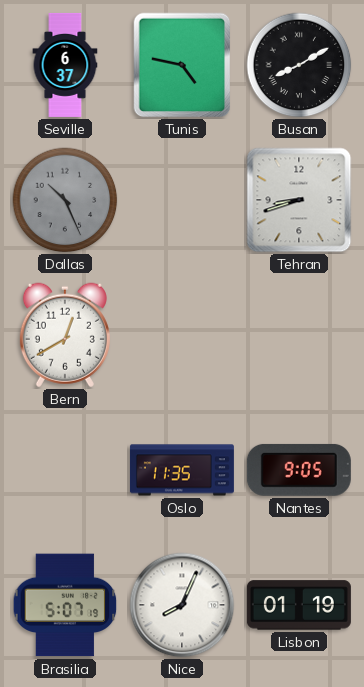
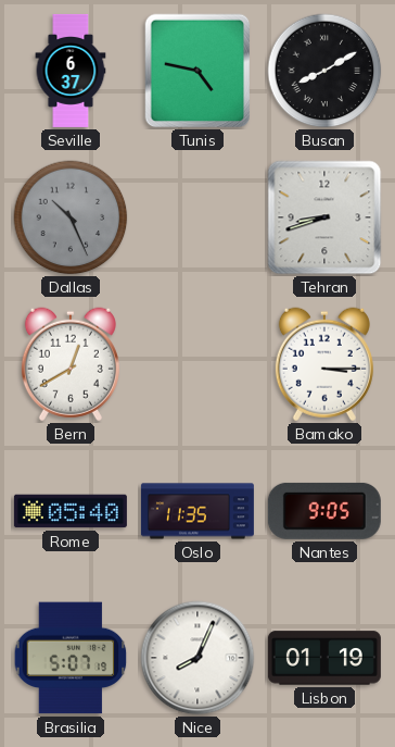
Bamako: none -> 3:15 (324, 364)
Rome: none -> 05:40 (71, 511)
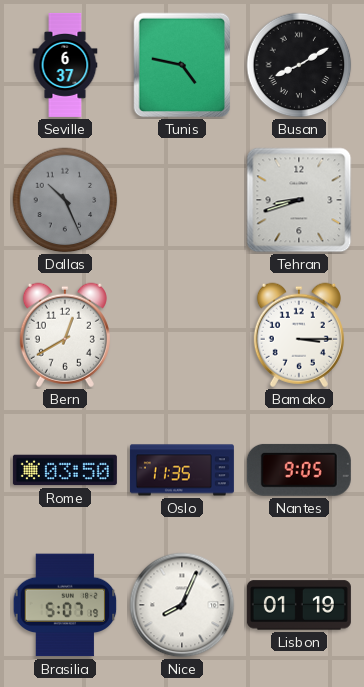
Rome: 05:40 -> 03:50 (65, 470)
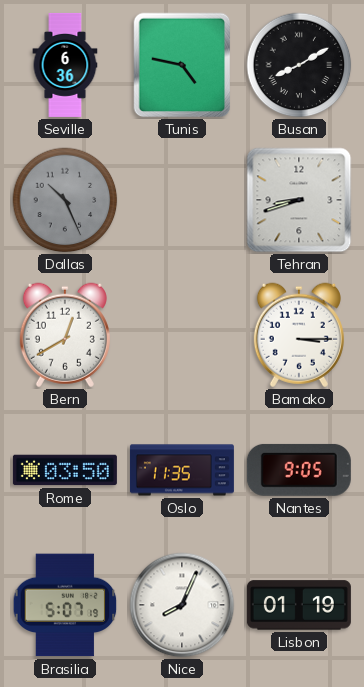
Seville: 6:37 -> 6:36 (65, 65)
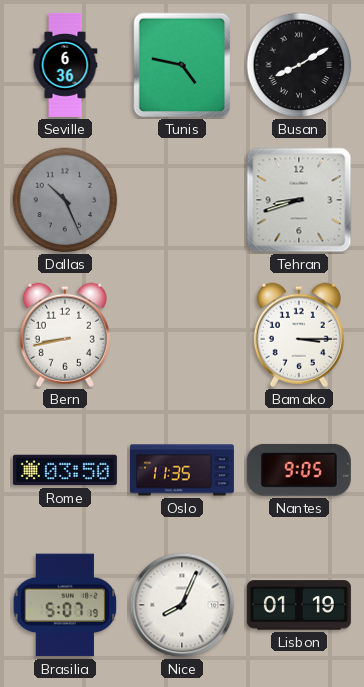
Bern: 12:40 -> 8:43 (65, 335)
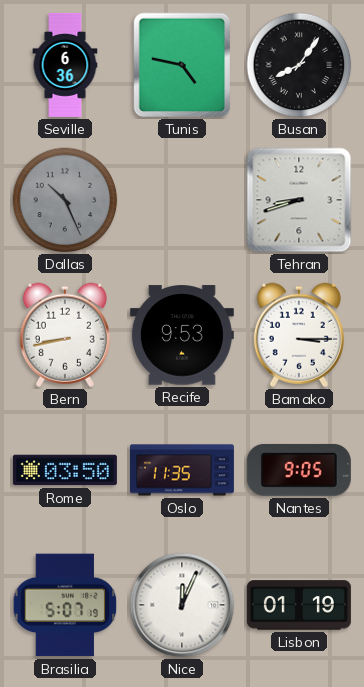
Busan: 8:10 -> 8:06 (299, 65)
Recife: none -> 9:53 (182, 335)
Nice: 8:04 -> 12:04 (182, 605)
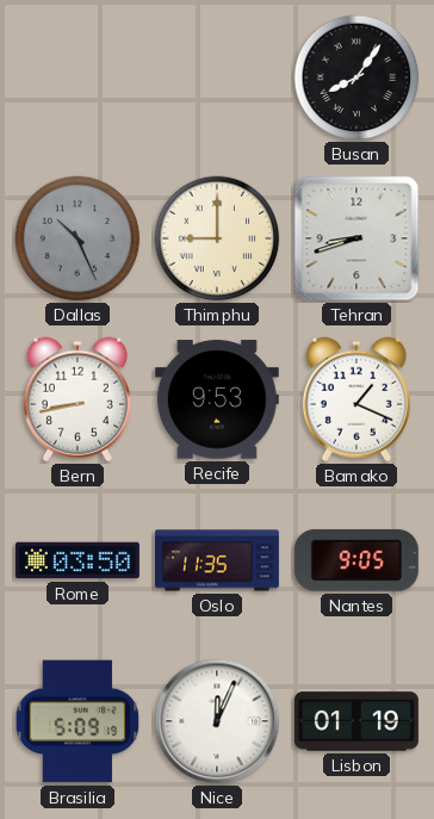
Seville: 6:36 -> none (65, 65)
Tunis: 4:47 -> none (182, 65)
Thimphu: none -> 9:00 (217, 238)
Bamako: 3:15 -> 1:19 (356, 399)
Brasilia: 5:07 -> 5:09 (77, 721)
